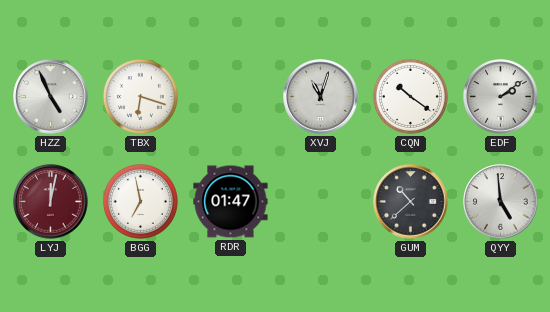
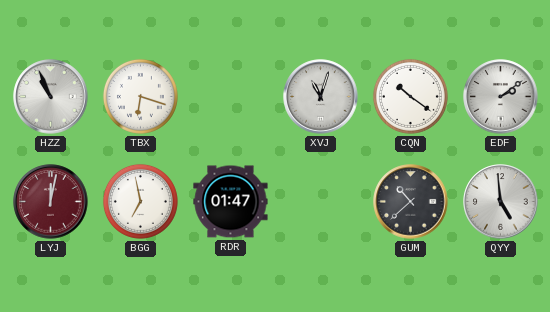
HZZ: 4:56 -> 10:56 (51, 97)
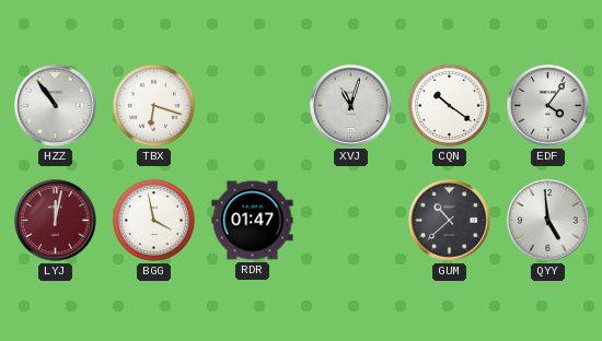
HZZ: 10:56 -> 10:54 (56, 106)
EDF: 2:09 -> 4:06 (548, 106)
BGG: 6:58 -> 3:58 (153, 220)
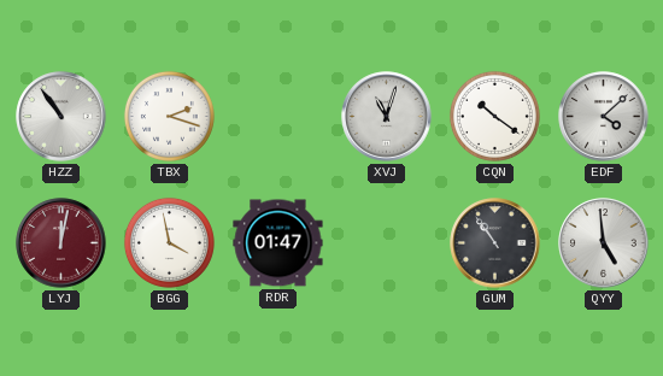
TBX: 6:18 -> 2:18 (169, 116)
EDF: 4:06 -> 4:08 (604, 117)
GUM: 10:38 -> 10:54 (495, 243)
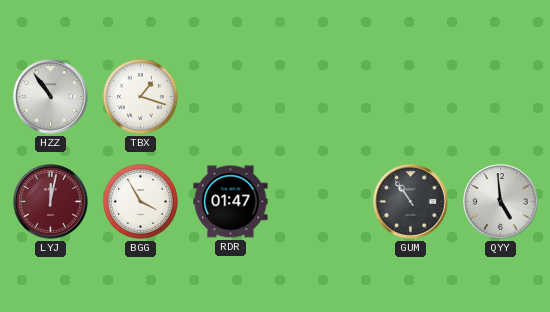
TBX: 2:18 -> 1:18 (140, 96)
XVJ: 11:03 -> none (387, 117)
CQN: 10:21 -> none (494, 116)
EDF: 4:08 -> none (604, 117)
BGG: 3:58 -> 3:55 (140, 201)
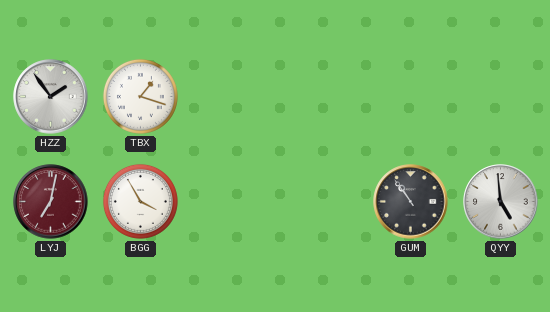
HZZ: 10:54 -> 1:54 (51, 97)
LYJ: 12:02 -> 7:02 (51, 202)
RDR: 01:47 -> none (231, 202)
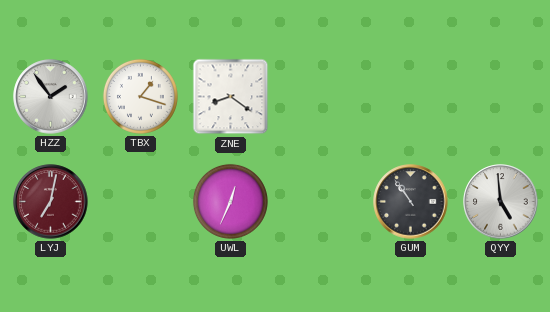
ZNE: none -> 8:21 (231, 97)
BGG: 3:55 -> none (140, 201)
UWL: none -> 12:34 (230, 201)
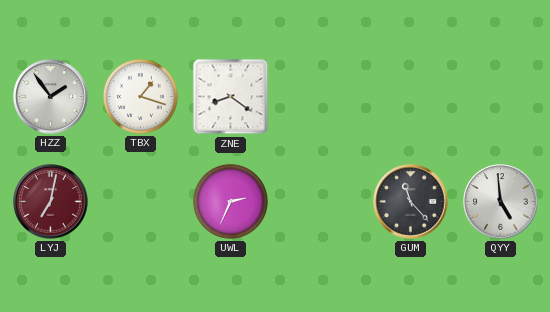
UWL: 12:34 -> 2:34 (230, 201)
GUM: 10:54 -> 11:23 (411, 202)
